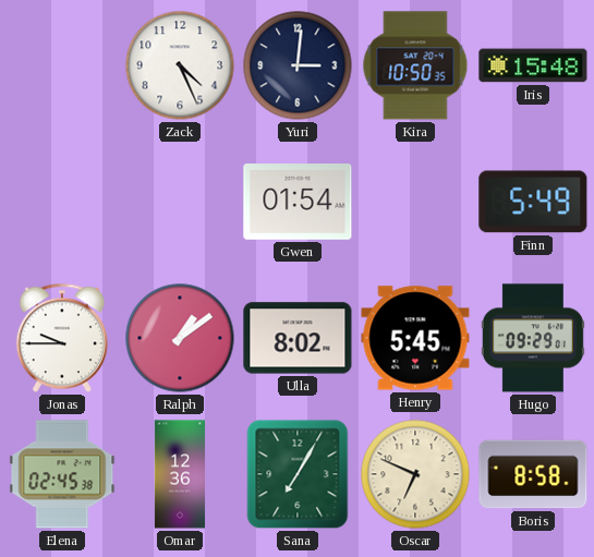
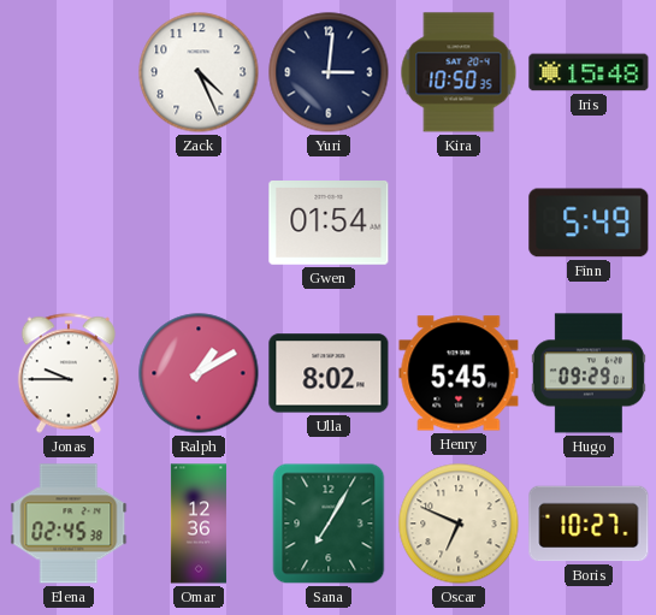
Ralph: 1:09 -> 1:10 (199, 373)
Boris: 8:58 -> 10:27 (589, 524)
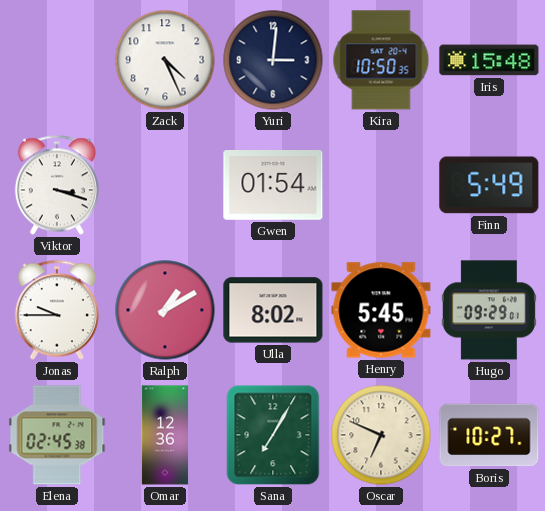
Viktor: none -> 3:18 (57, 185)
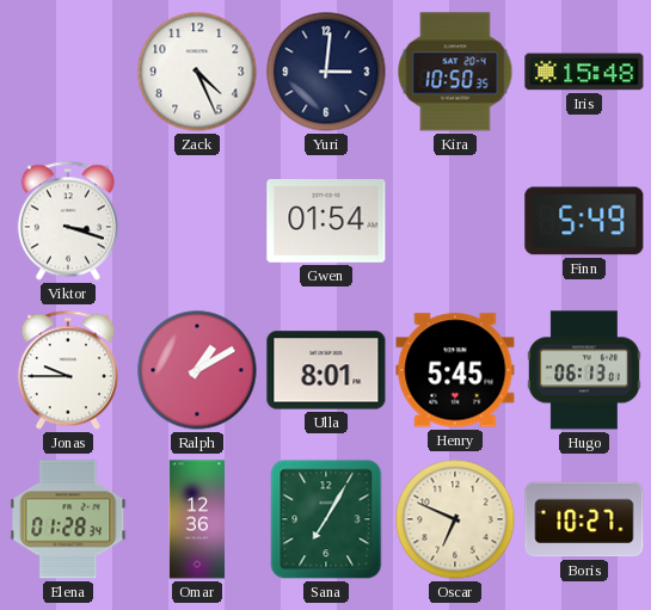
Ulla: 8:02 -> 8:01 (326, 370)
Hugo: 09:29 -> 06:13 (584, 370)
Elena: 02:45 -> 01:28 (68, 519)
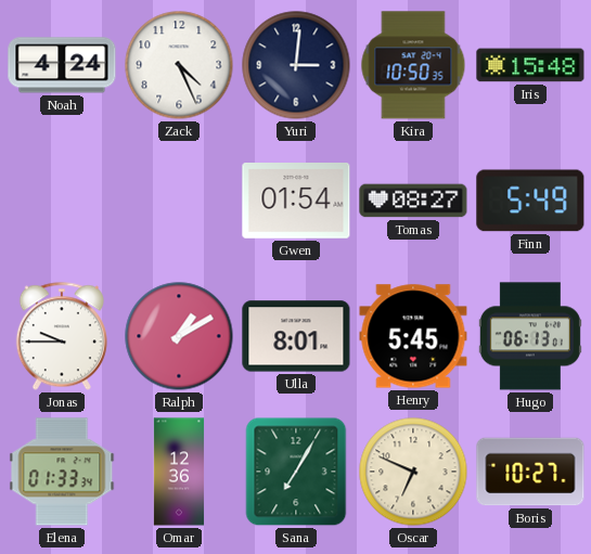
Noah: none -> 4:24 (62, 65)
Viktor: 3:18 -> none (68, 221)
Tomas: none -> 08:27 (413, 201)
Elena: 01:28 -> 01:33 (62, 472)
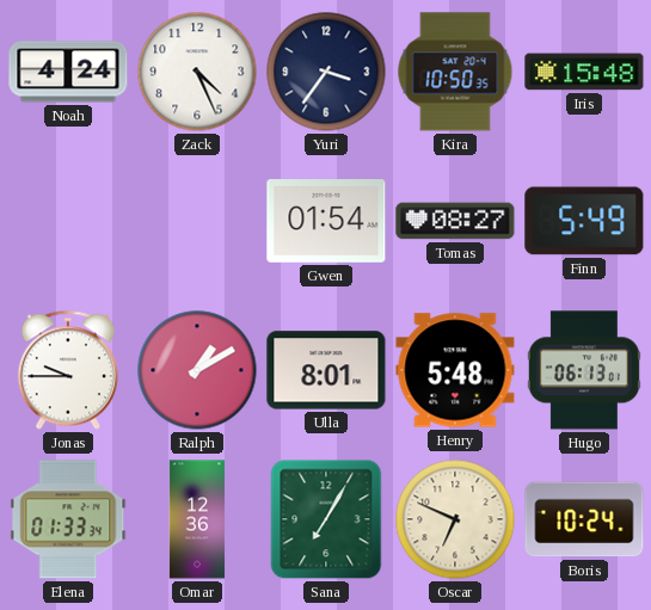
Yuri: 3:01 -> 3:36 (326, 72)
Henry: 5:45 -> 5:48 (455, 370)
Boris: 10:27 -> 10:24 (584, 519)
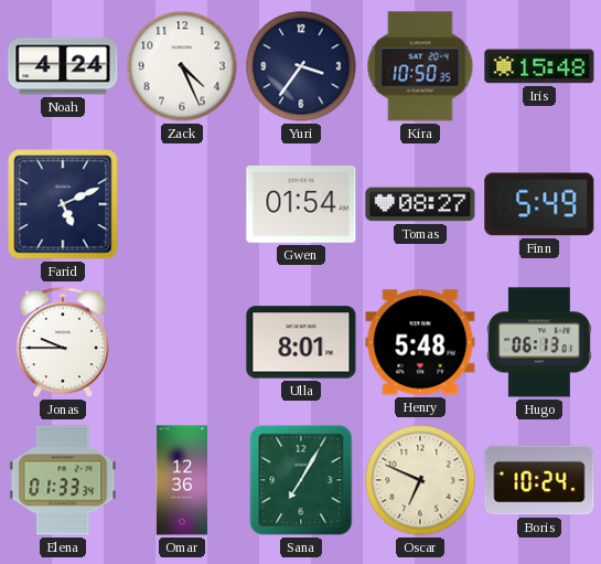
Farid: none -> 5:11 (63, 204)
Ralph: 1:10 -> none (197, 370)
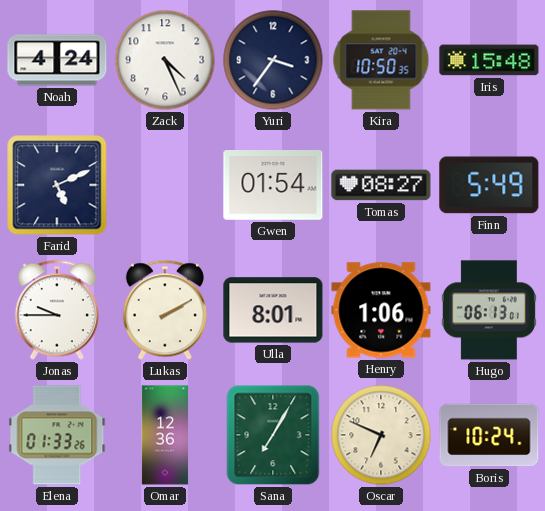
Lukas: none -> 2:10 (165, 310)
Henry: 5:48 -> 1:06 (381, 310)
Elena: 01:33:34 -> 01:33:26 (57, 435)
